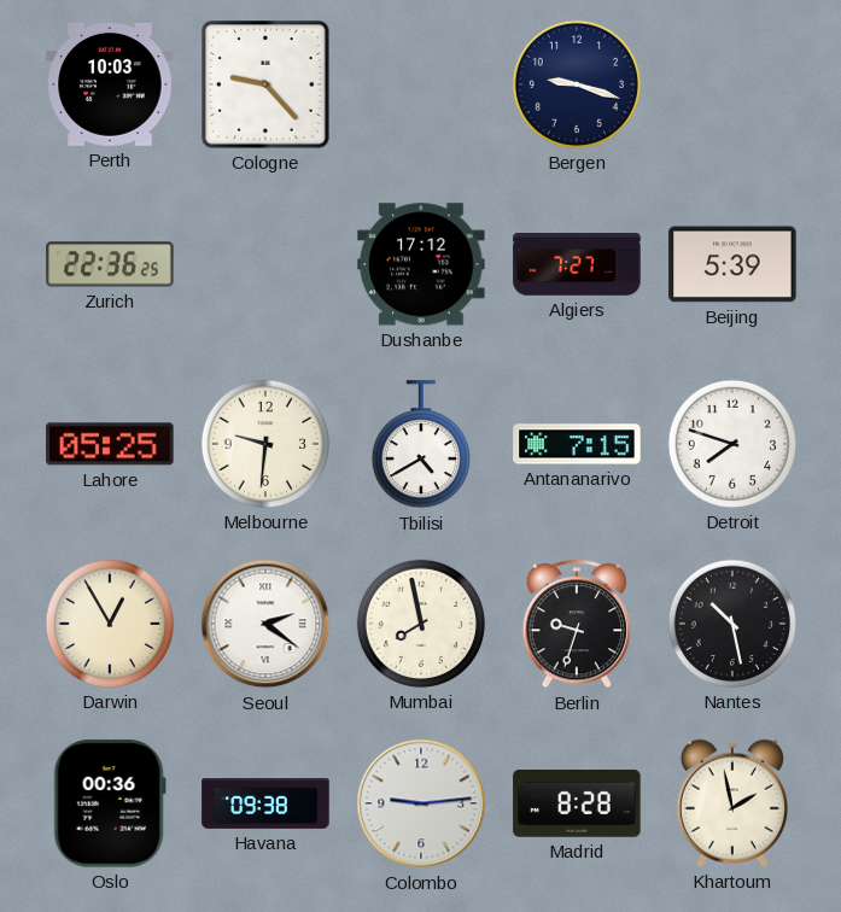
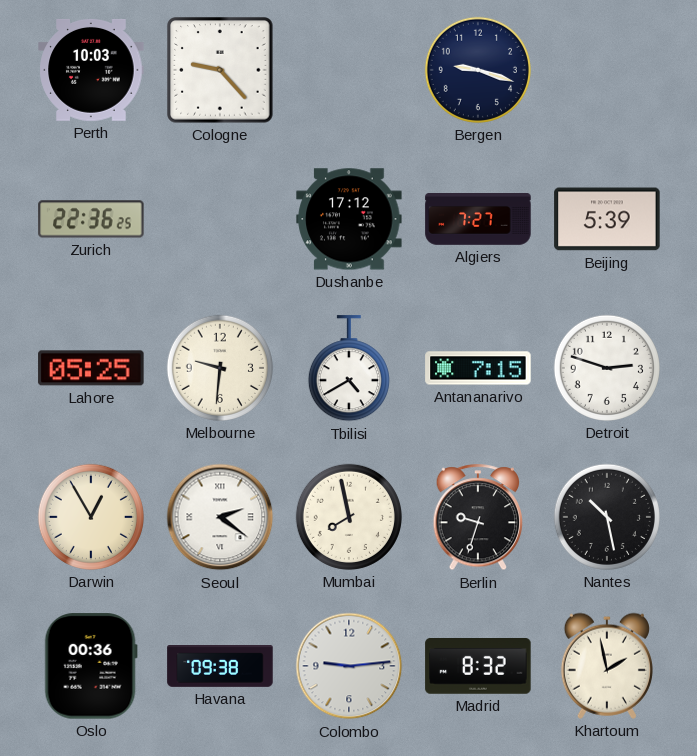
Detroit: 7:48 -> 2:48 (607, 368)
Madrid: 8:28 -> 8:32 (478, 667)
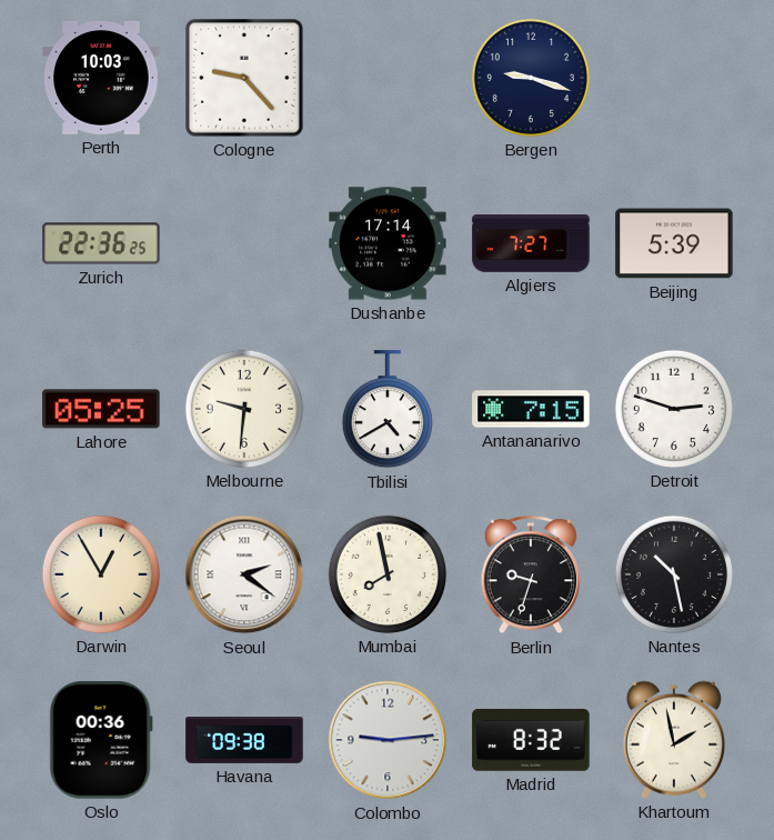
Dushanbe: 17:12 -> 17:14 (388, 243)
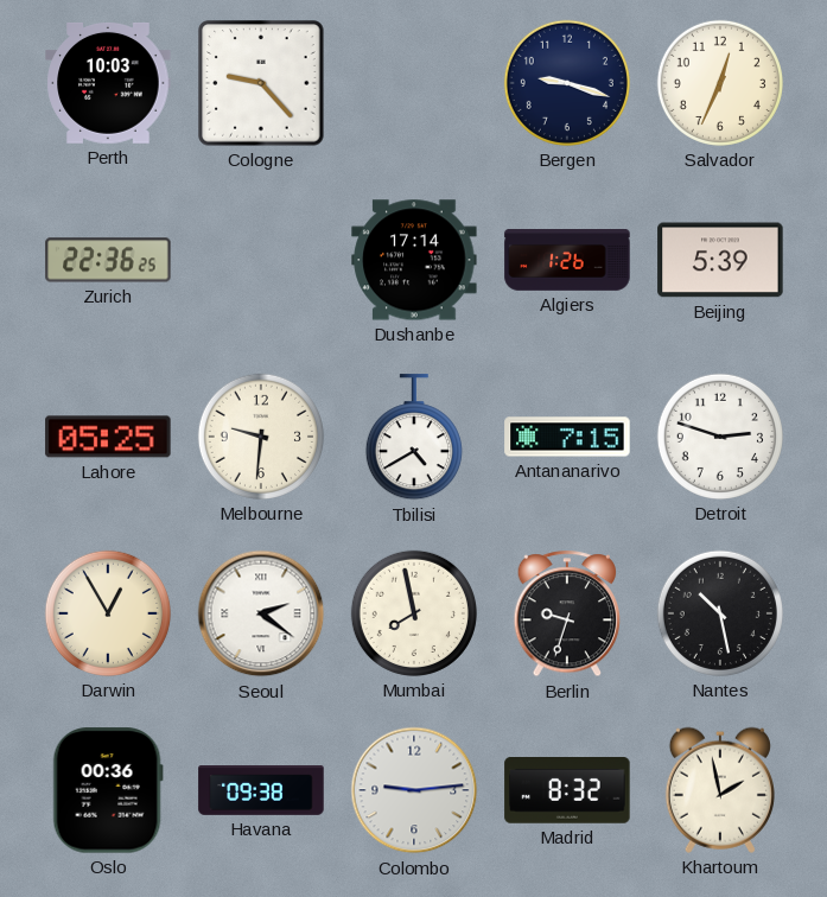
Salvador: none -> 12:34 (720, 83)
Algiers: 7:27 -> 1:26 (567, 261)
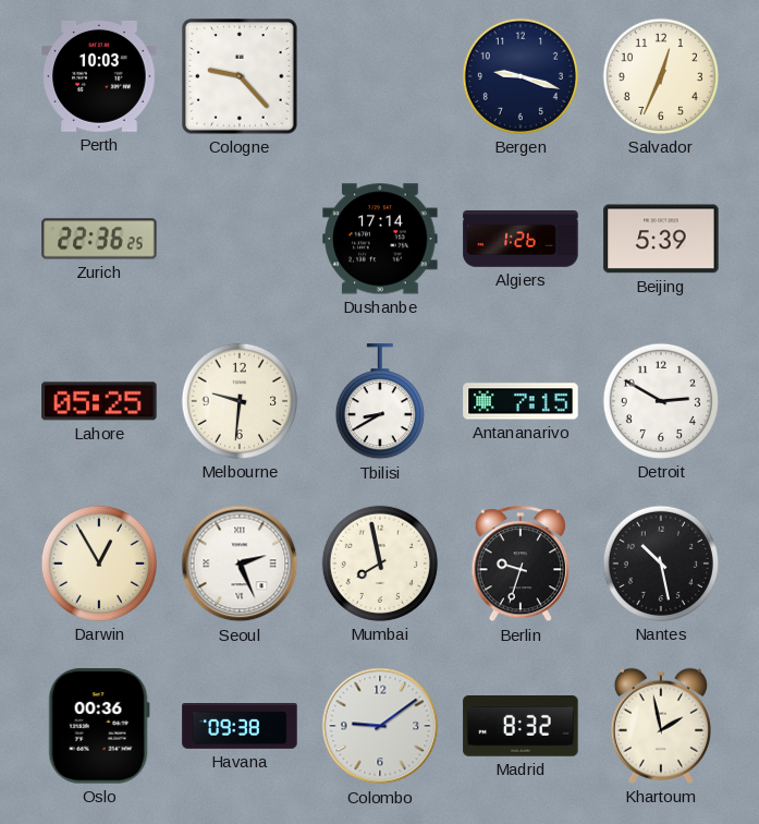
Tbilisi: 4:40 -> 8:40 (380, 402)
Detroit: 2:48 -> 2:50 (661, 401)
Seoul: 2:21 -> 2:26 (240, 564)
Colombo: 9:14 -> 9:09 (380, 726)
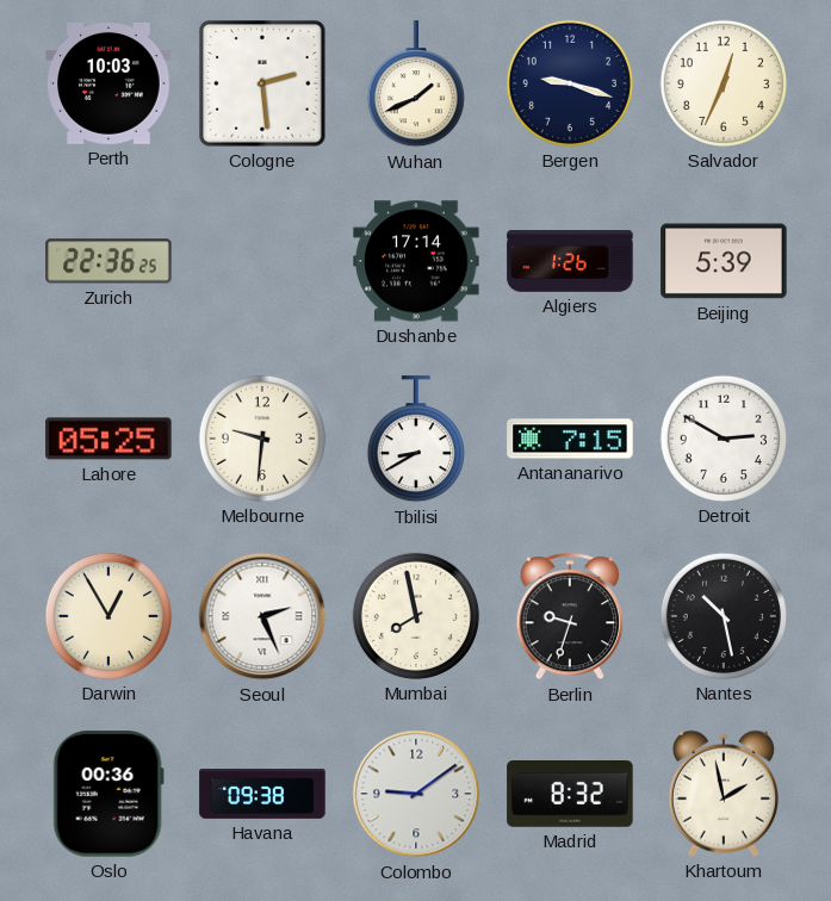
Cologne: 9:23 -> 2:29 (262, 83)
Wuhan: none -> 1:41 (416, 85)
